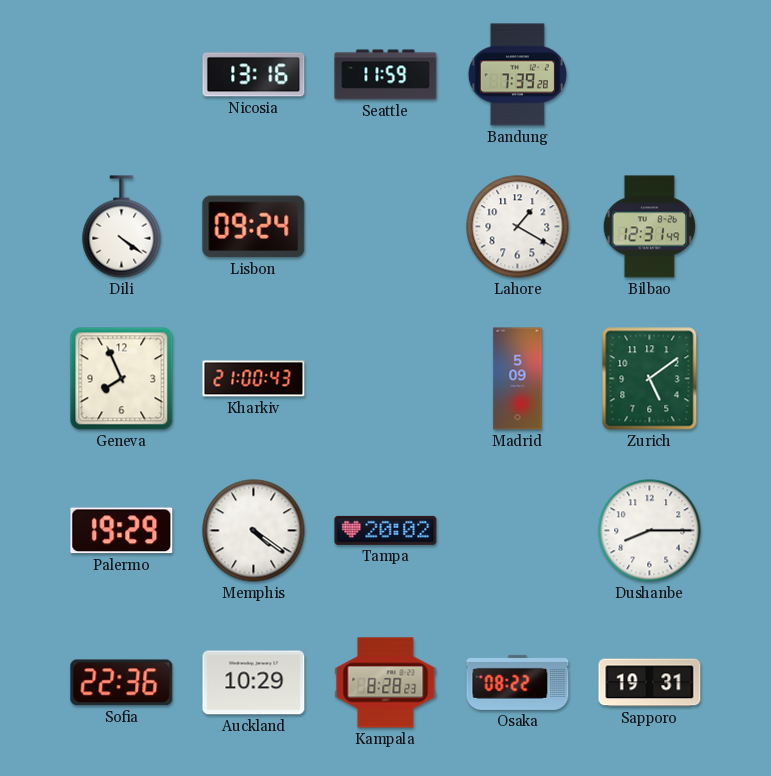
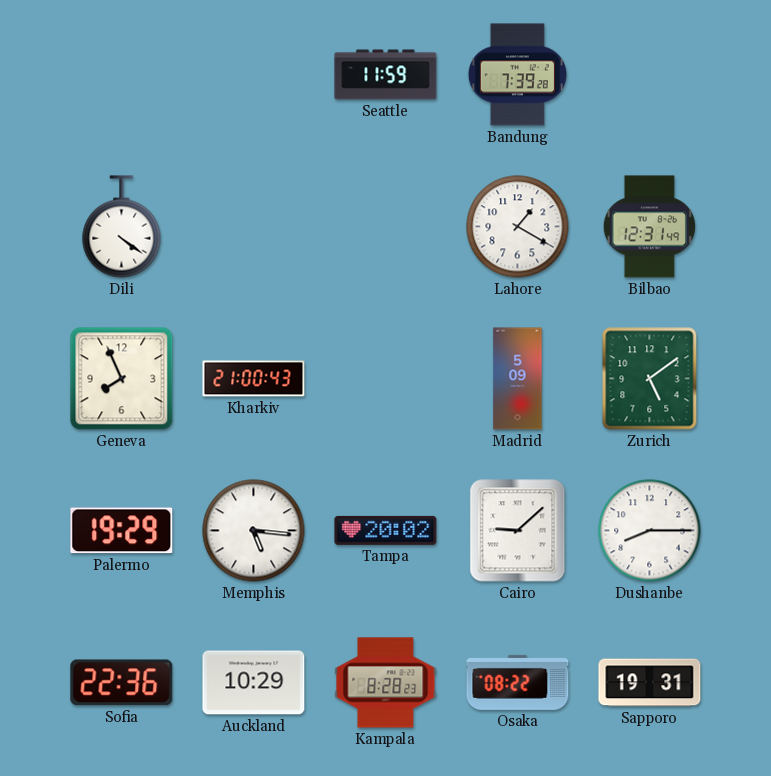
Nicosia: 13:16 -> none (254, 75)
Lisbon: 09:24 -> none (254, 227)
Memphis: 4:21 -> 5:16 (254, 531)
Cairo: none -> 9:08 (518, 531)
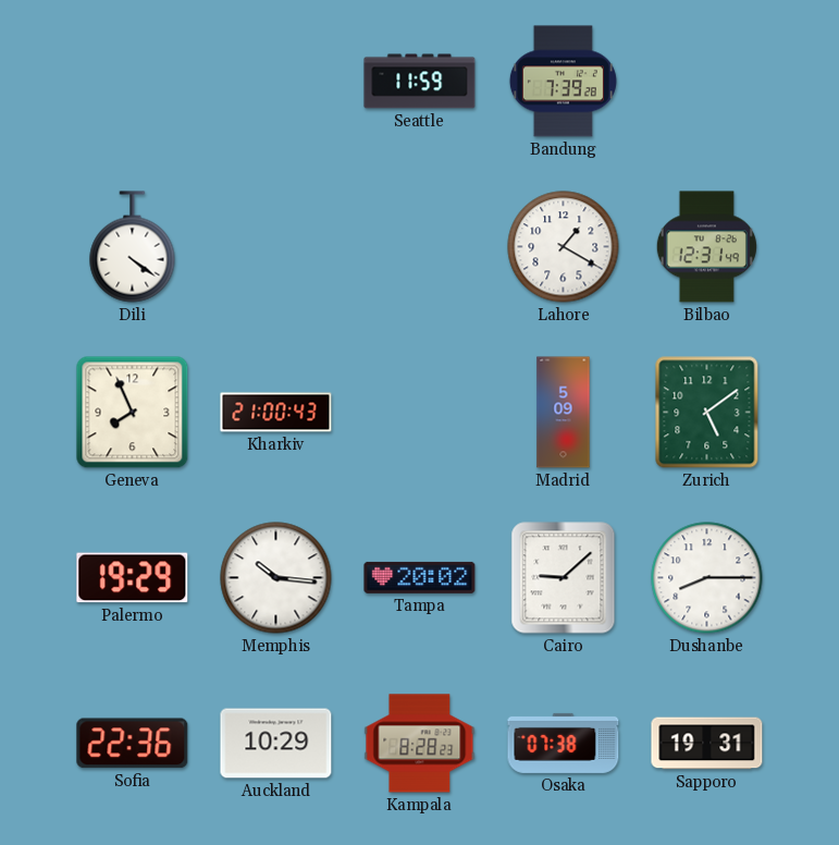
Memphis: 5:16 -> 10:16 (276, 578)
Osaka: 08:22 -> 07:38 (564, 743)
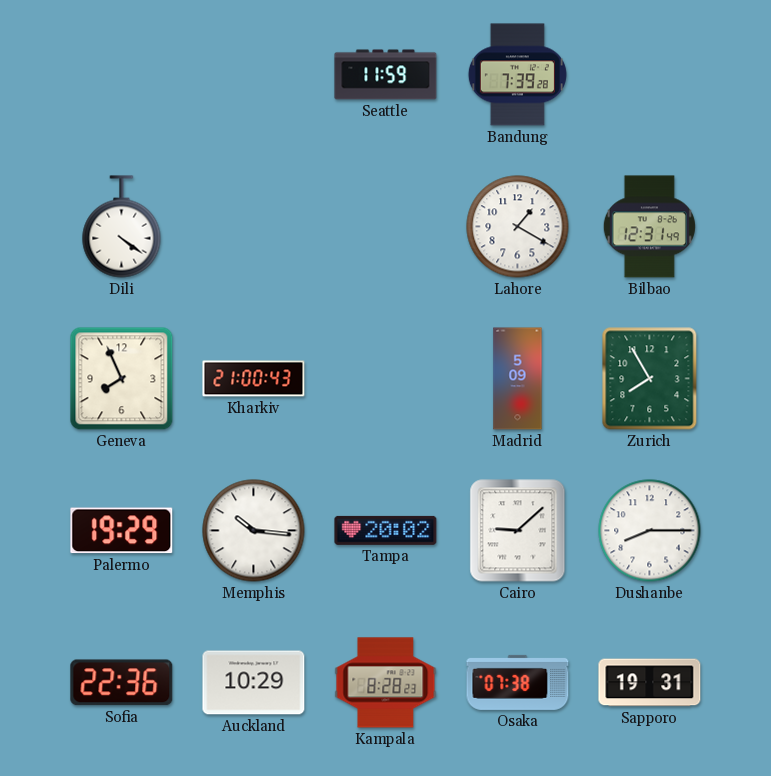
Zurich: 5:09 -> 7:55 (650, 379)
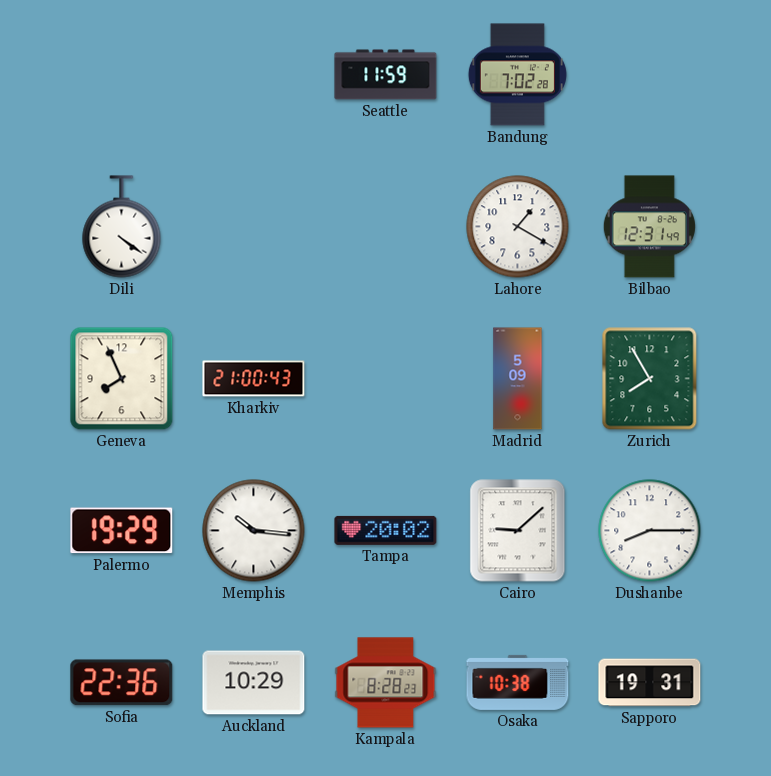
Bandung: 7:39 -> 7:02 (517, 75)
Osaka: 07:38 -> 10:38 (518, 682)
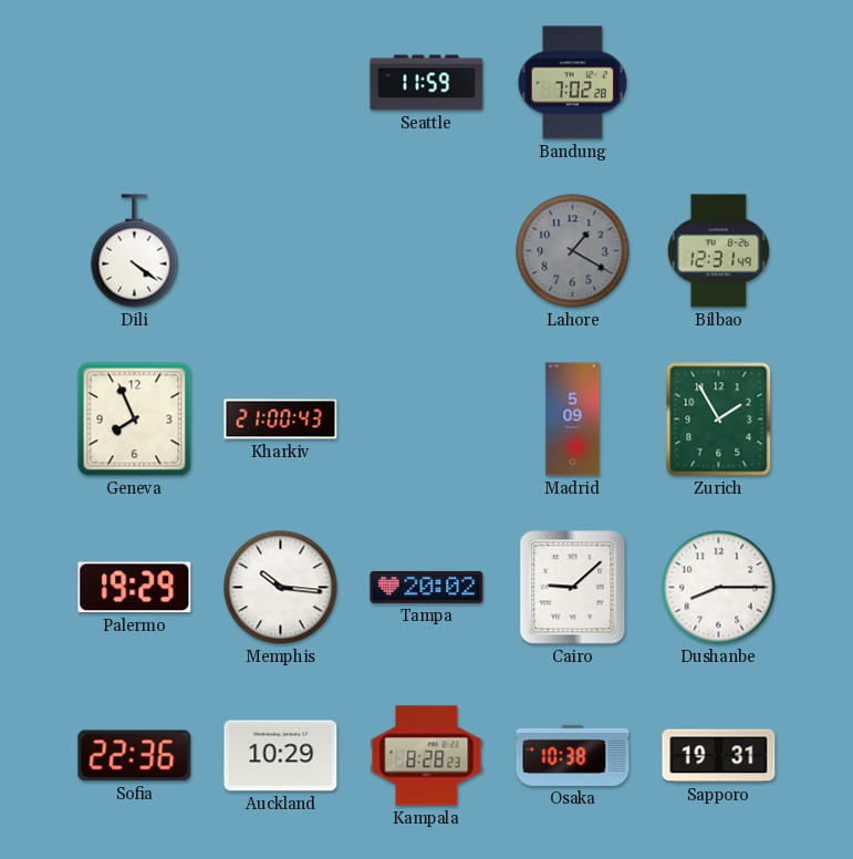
Lahore dial: white -> grey (573, 251)
Zurich: 7:55 -> 1:55 (719, 420)
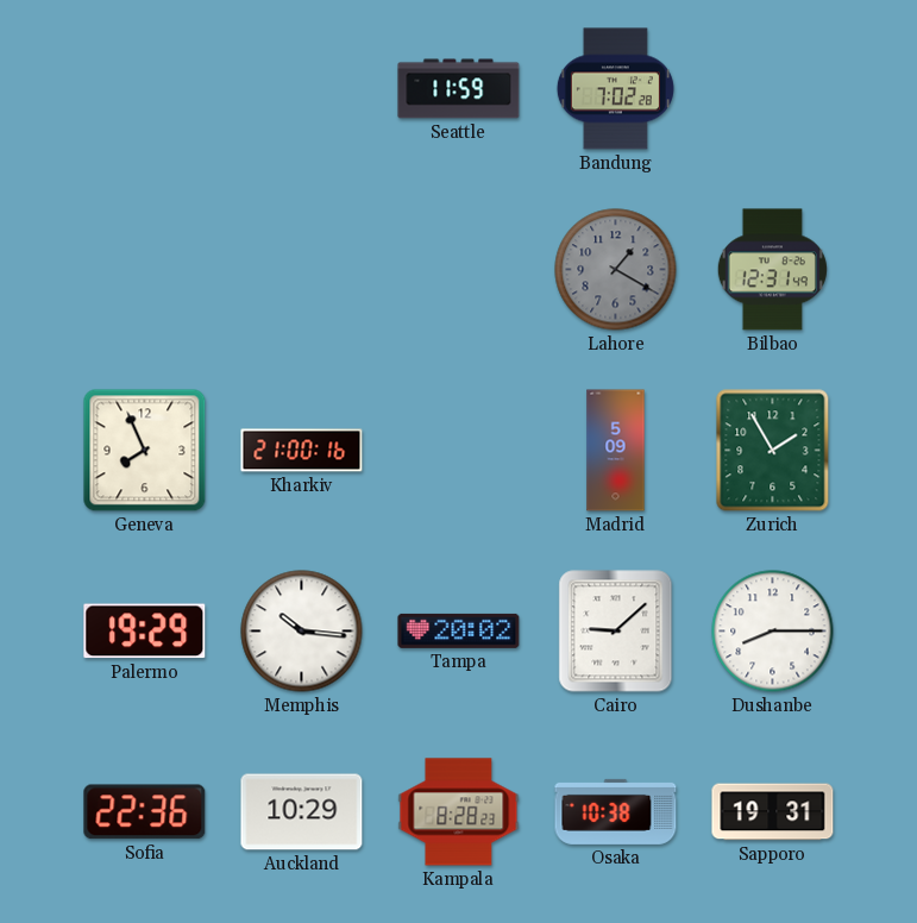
Dili: 4:21 -> none (135, 251)
Kharkiv: 21:00:43 -> 21:00:16 (302, 451)
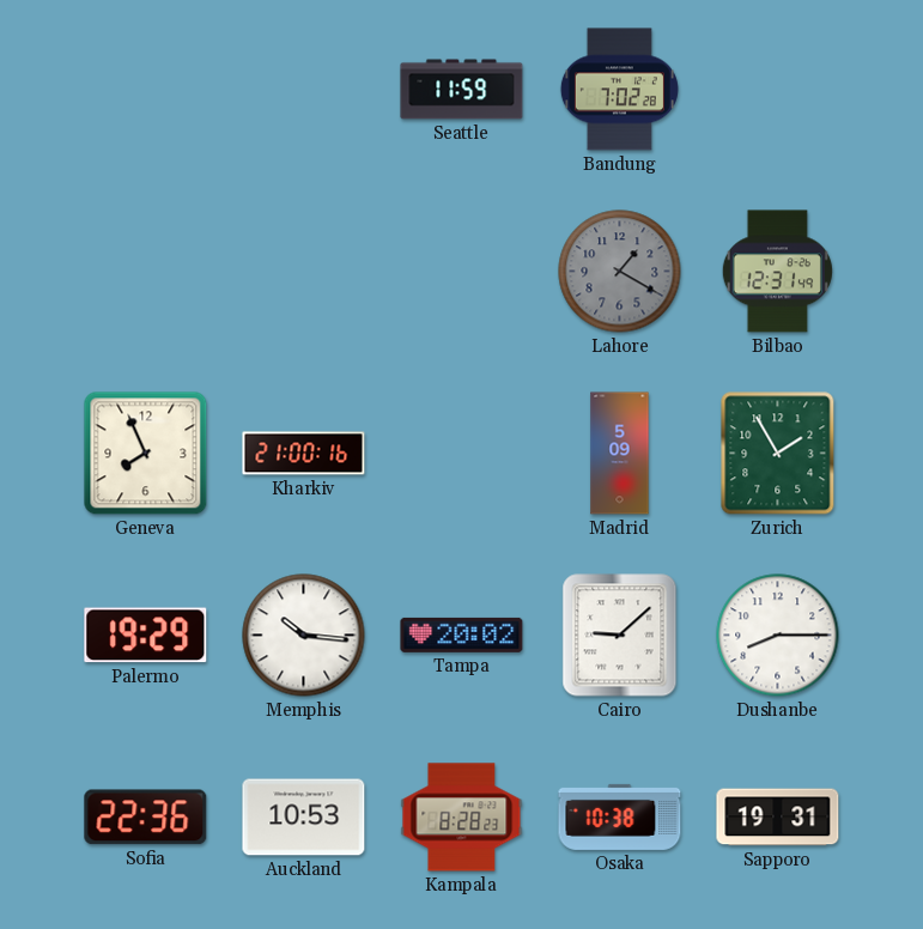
Auckland: 10:29 -> 10:53 (304, 818)
